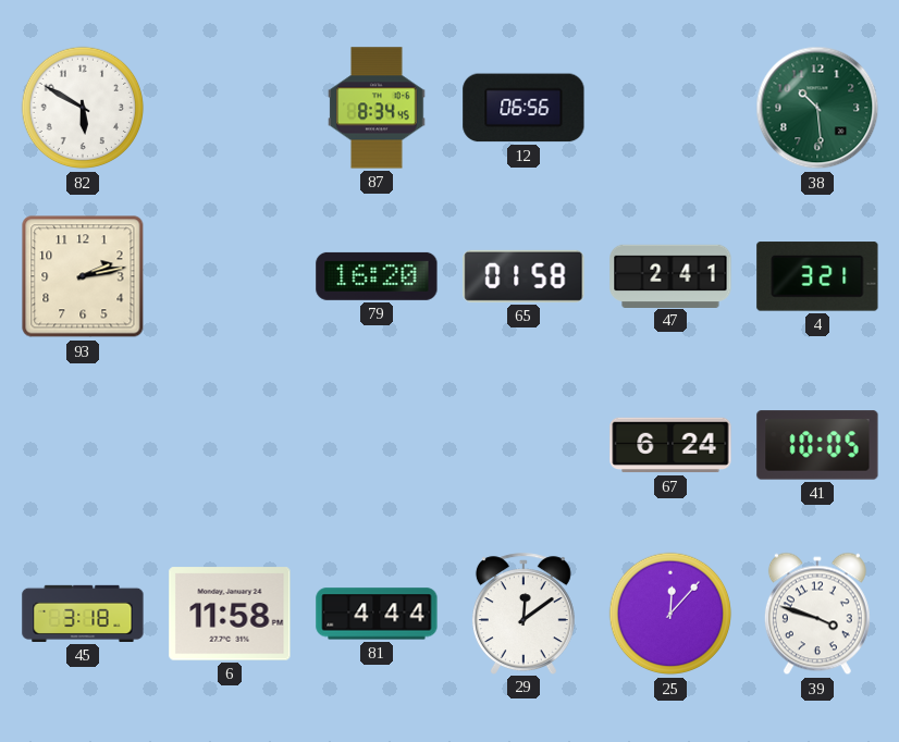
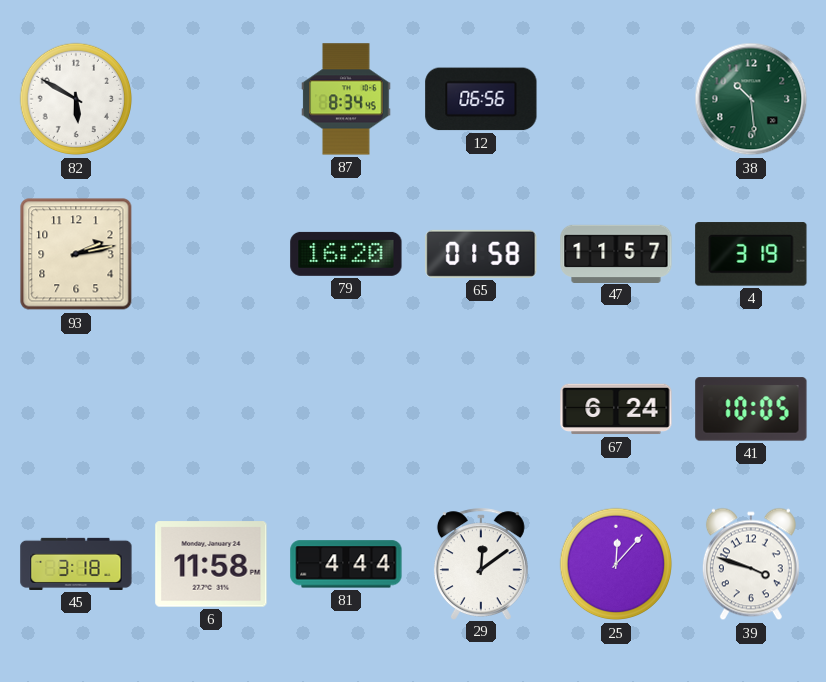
47: 2:41 -> 11:57 (616, 253)
4: 3:21 -> 3:19 (751, 254)
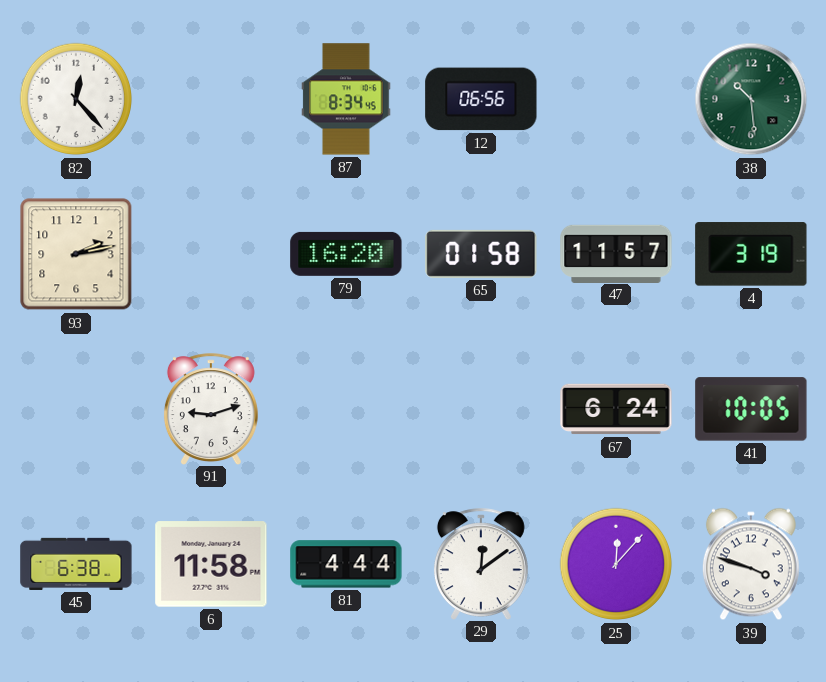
82: 5:50 -> 12:23 (76, 99)
91: none -> 9:12 (211, 409)
45: 3:18 -> 6:38 (76, 564)
